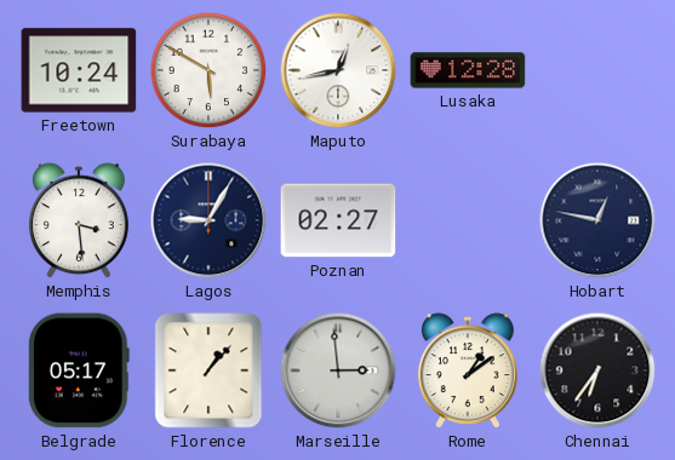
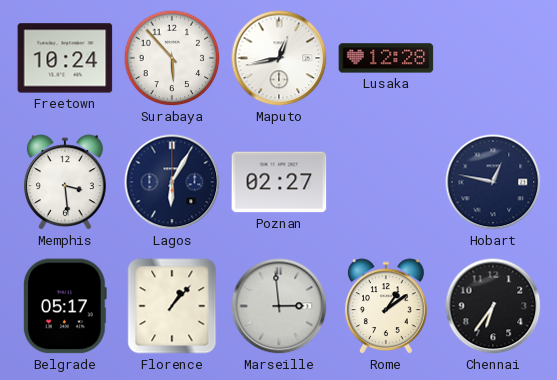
Surabaya: 5:50 -> 5:53 (172, 58)
Lagos: 9:05 -> 6:05 (172, 182)
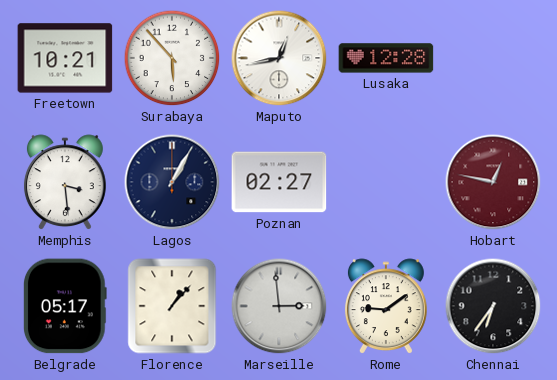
Freetown: 10:24 -> 10:21 (65, 58)
Lagos: 6:05 -> 1:05 (172, 182)
Hobart dial: navy -> burgundy (493, 182)
Rome: 1:09 -> 9:09 (386, 307)
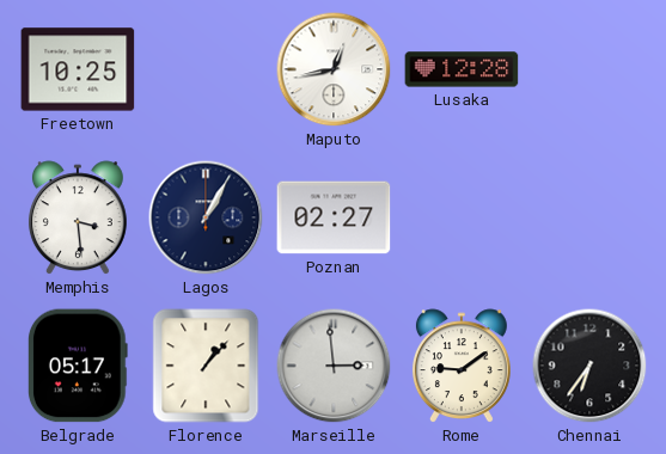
Freetown: 10:21 -> 10:25 (78, 69)
Surabaya: 5:53 -> none (172, 58)
Hobart: 12:47 -> none (493, 182)
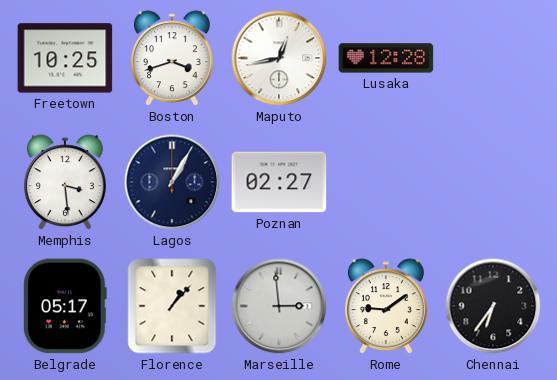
Boston: none -> 3:42 (172, 59)
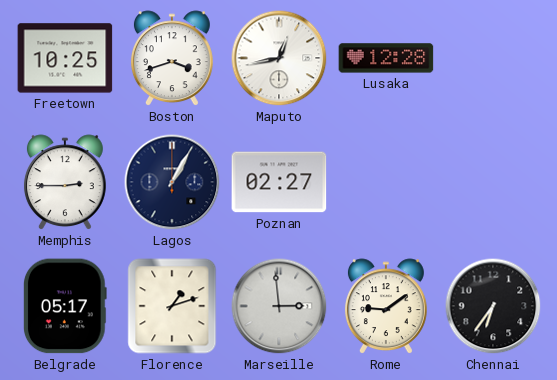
Memphis: 3:29 -> 2:45 (65, 183)
Florence: 1:07 -> 1:12 (172, 306)
